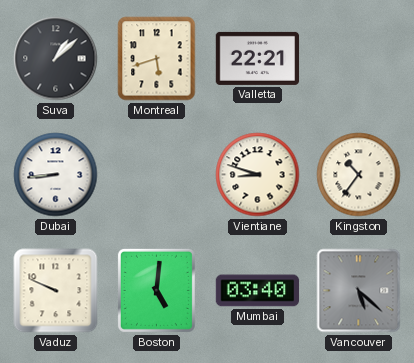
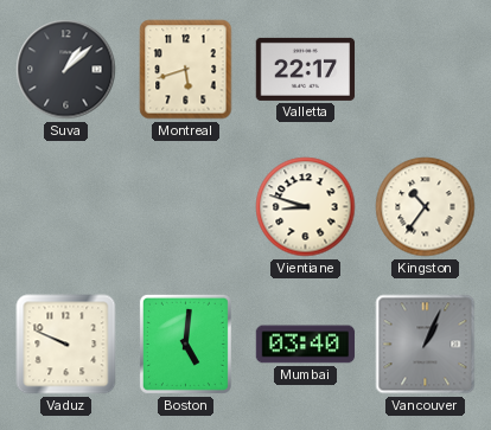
Valletta: 22:21 -> 22:17 (306, 69)
Dubai: 8:44 -> none (56, 175)
Vancouver: 5:22 -> 1:04 (426, 345)
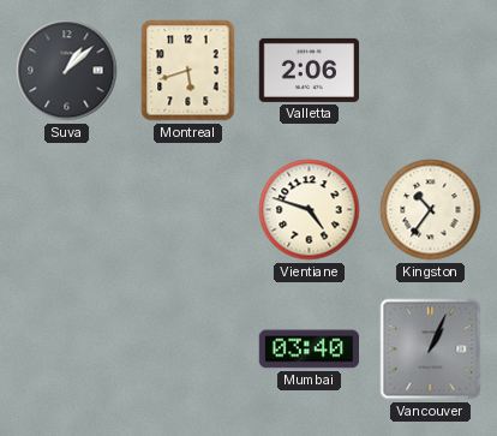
Valletta: 22:17 -> 2:06 (310, 70)
Vientiane: 8:48 -> 4:48 (310, 210)
Vaduz: 9:49 -> none (66, 345)
Boston: 5:01 -> none (185, 344)
